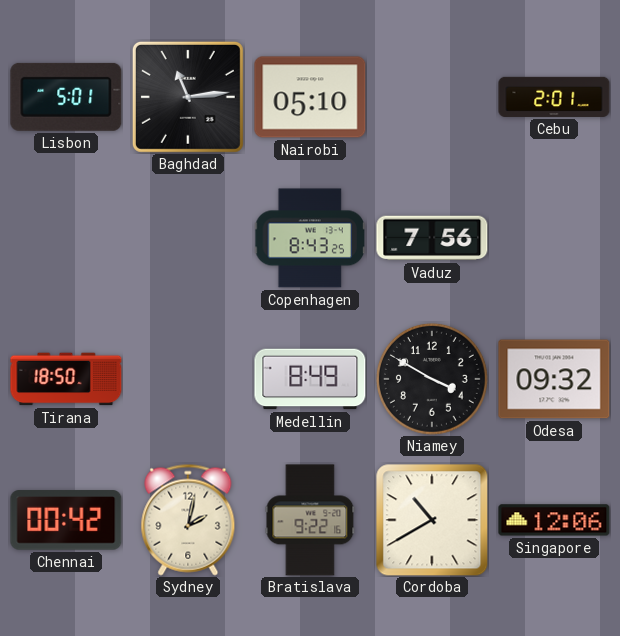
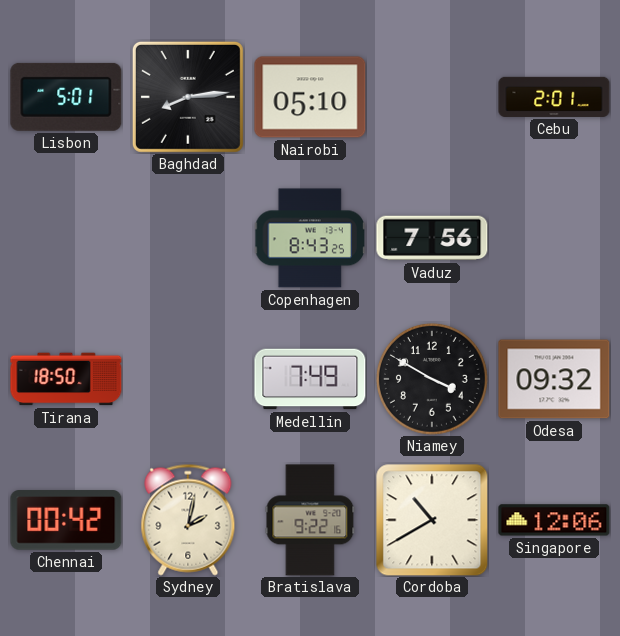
Baghdad: 11:14 -> 8:14 (188, 97)
Medellin: 8:49 -> 7:49 (310, 379)
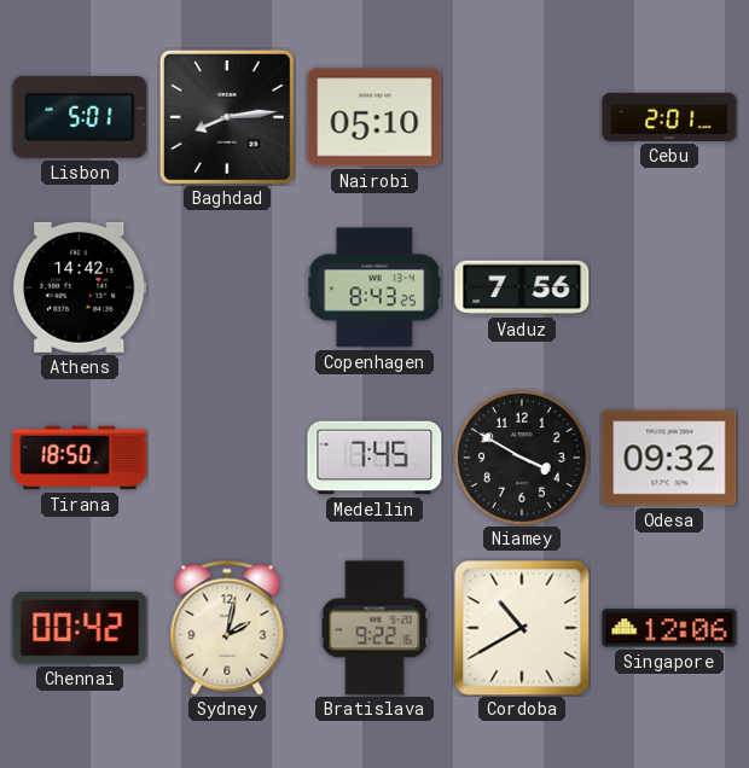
Athens: none -> 14:42 (80, 287)
Medellin: 7:49 -> 7:45 (374, 458)
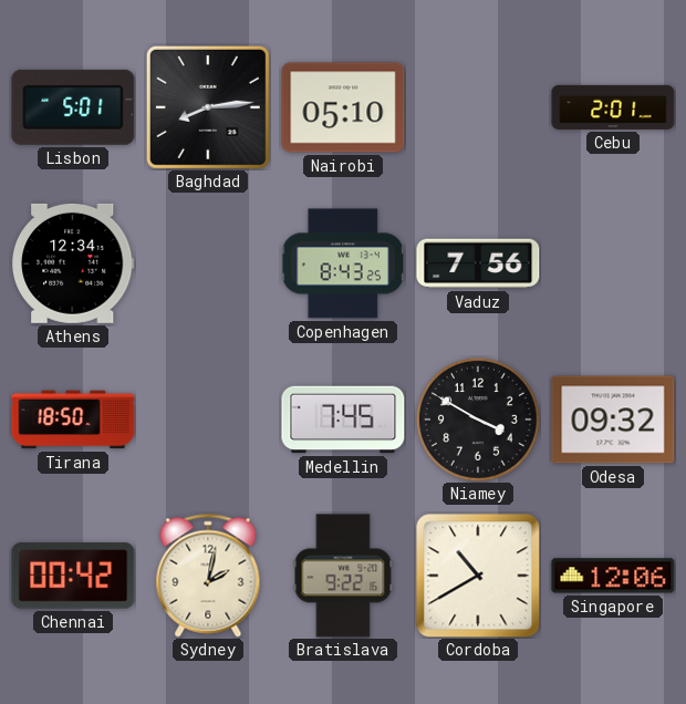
Athens: 14:42 -> 12:34 (73, 263)
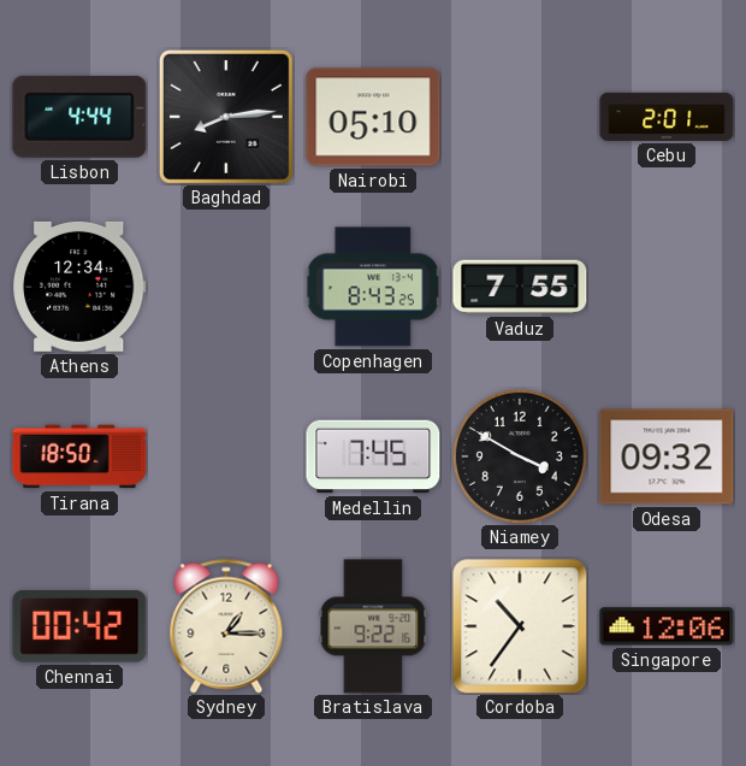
Lisbon: 5:01 -> 4:44 (79, 117)
Vaduz: 7:56 -> 7:55 (520, 287)
Sydney: 2:02 -> 1:15 (226, 626)
Cordoba: 10:40 -> 10:36 (520, 626)
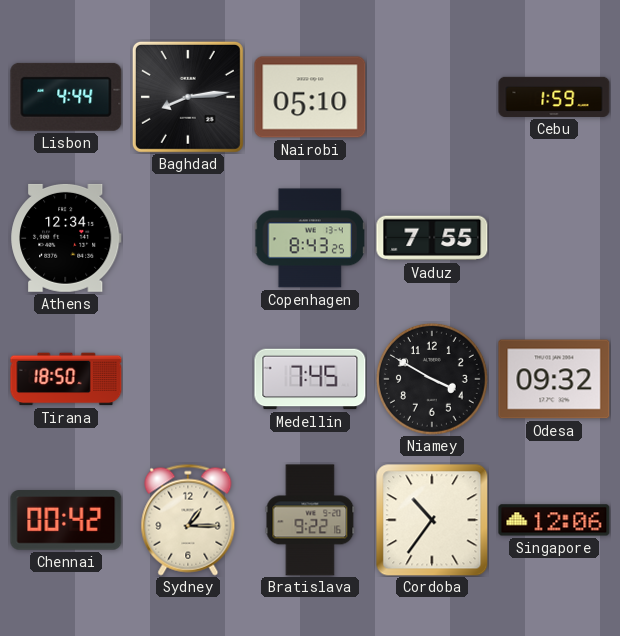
Cebu: 2:01 -> 1:59 (554, 97)
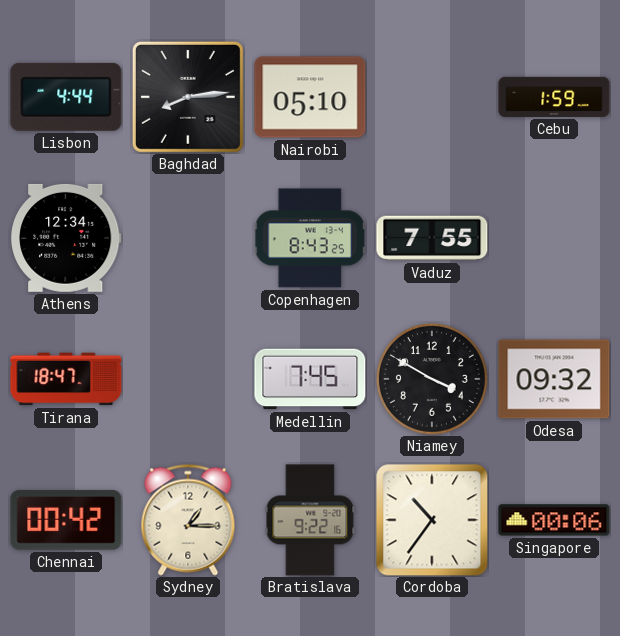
Tirana: 18:50 -> 18:47 (66, 379)
Singapore: 12:06 -> 00:06 (554, 520)
